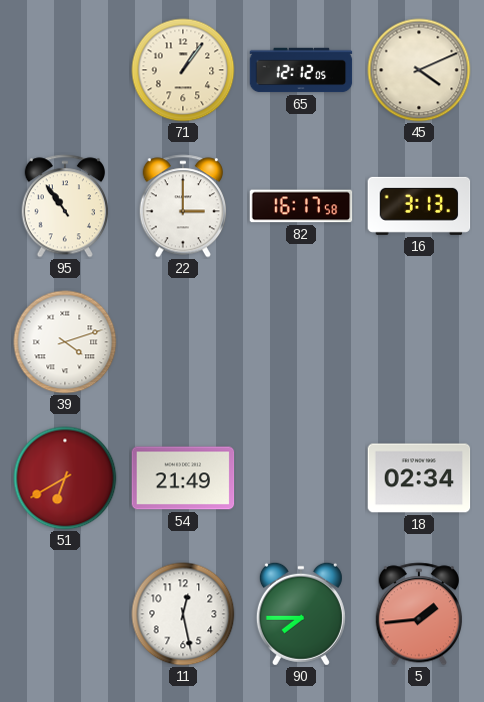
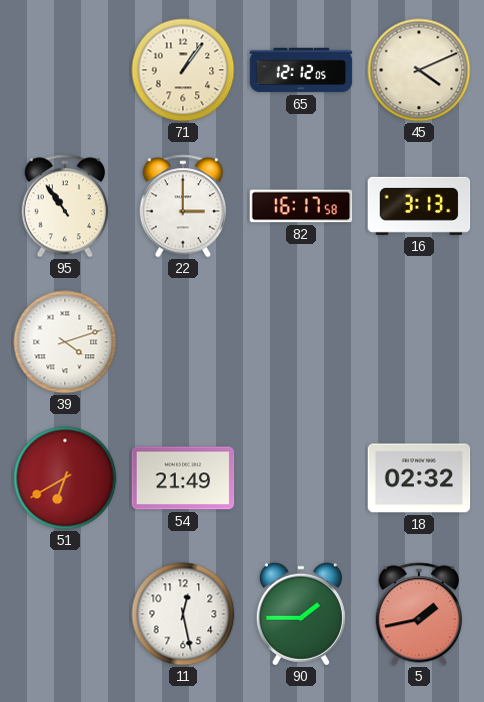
18: 02:34 -> 02:32 (419, 478)
90: 7:45 -> 1:45 (301, 614)
5: 1:44 -> 1:43 (418, 614)
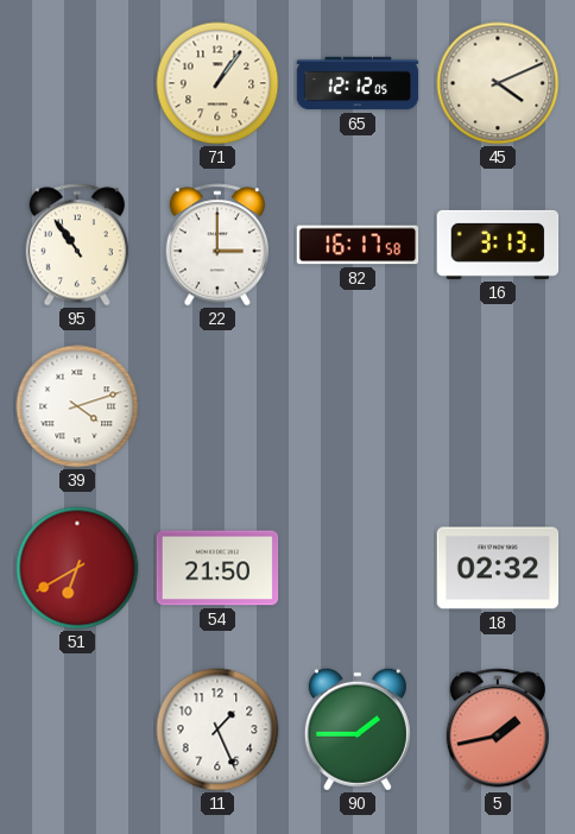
54: 21:49 -> 21:50 (217, 568)
11: 12:28 -> 1:26 (217, 729)
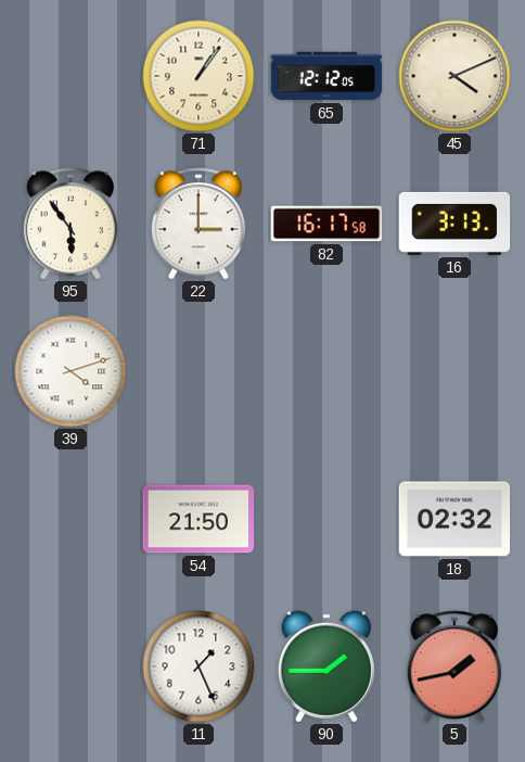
95: 10:54 -> 5:54 (69, 224)
51: 6:40 -> none (77, 568)
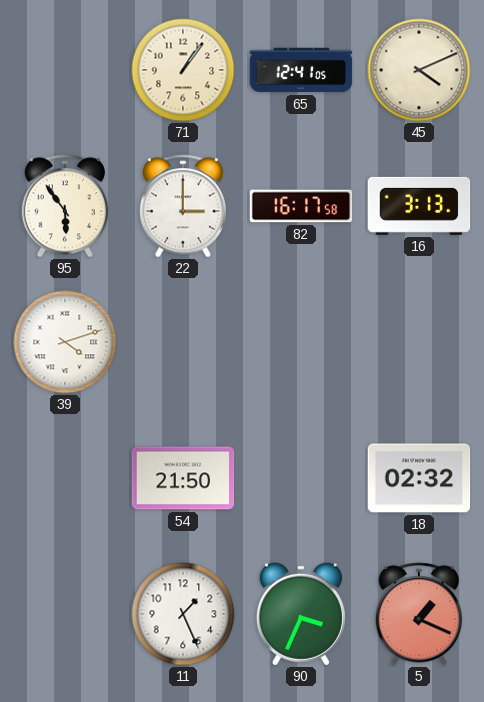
65: 12:12 -> 12:41 (301, 70)
90: 1:45 -> 3:34 (301, 614)
5: 1:43 -> 1:19 (418, 614)
